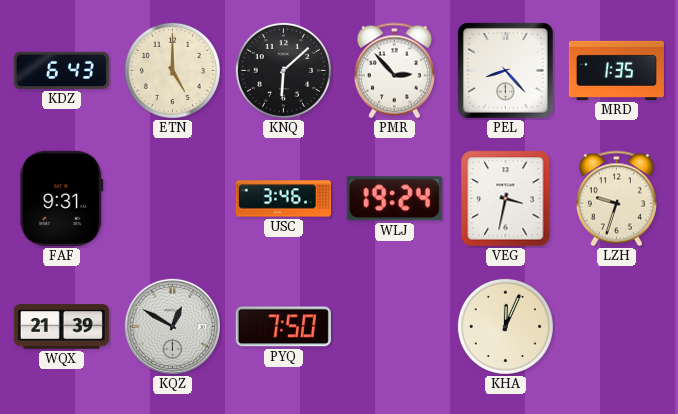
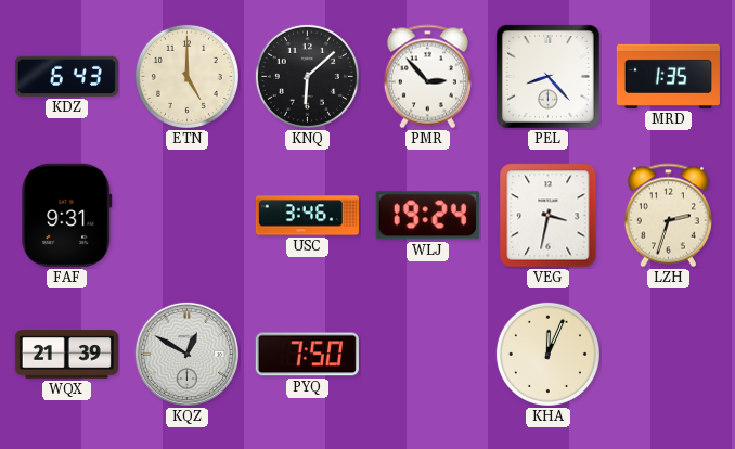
LZH: 9:33 -> 2:33 (668, 216)
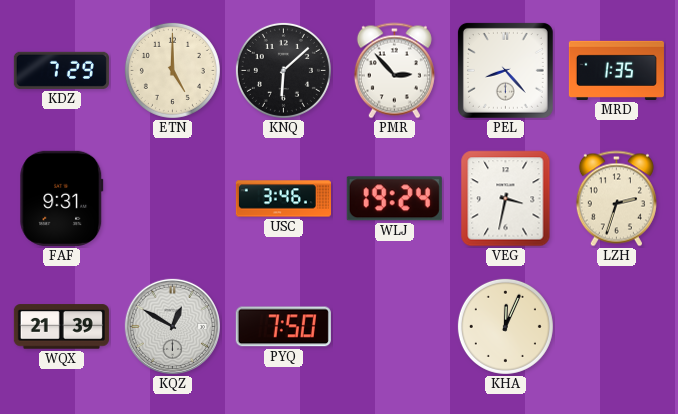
KDZ: 6:43 -> 7:29 (61, 70)
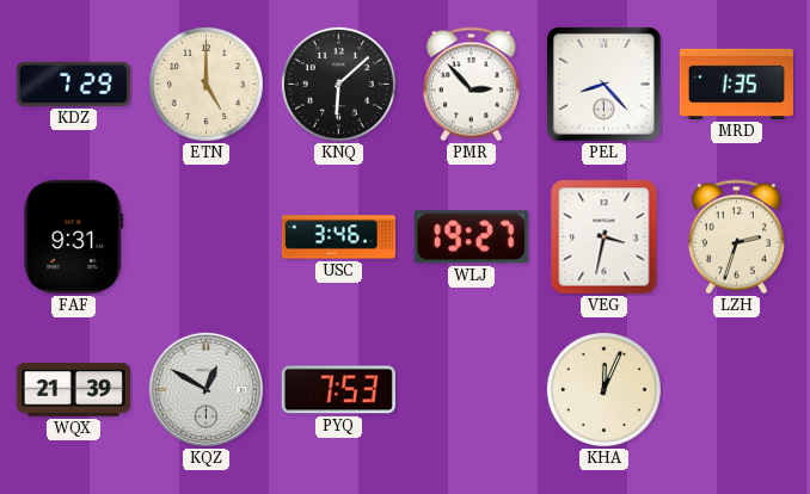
WLJ: 19:24 -> 19:27 (471, 237)
PYQ: 7:50 -> 7:53 (338, 390)
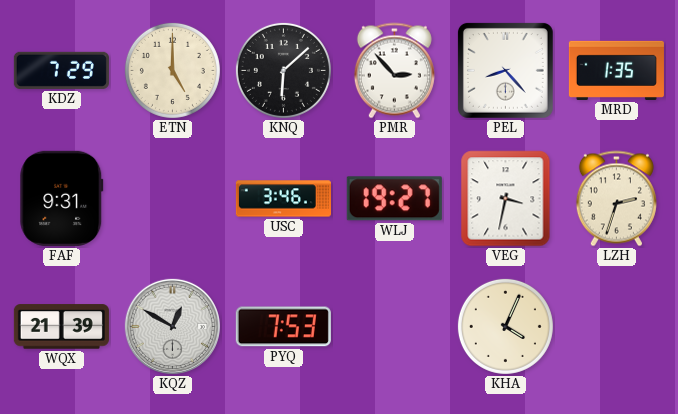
KHA: 12:04 -> 4:04 (505, 326)
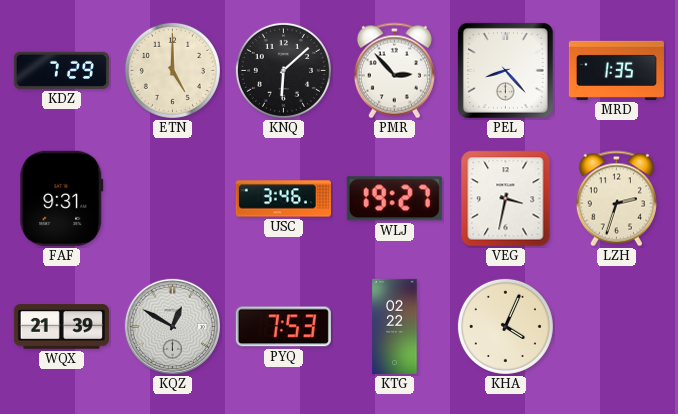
KTG: none -> 02:22 (395, 326)
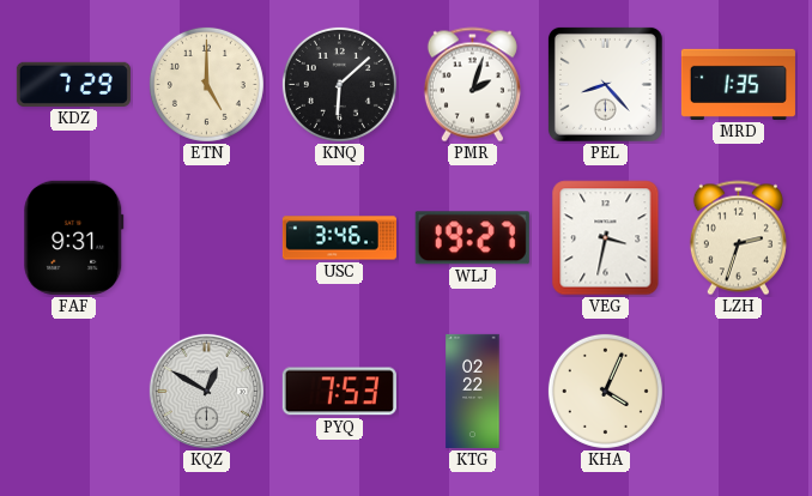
PMR: 2:53 -> 2:03 (472, 85)
WQX: 21:39 -> none (61, 327)
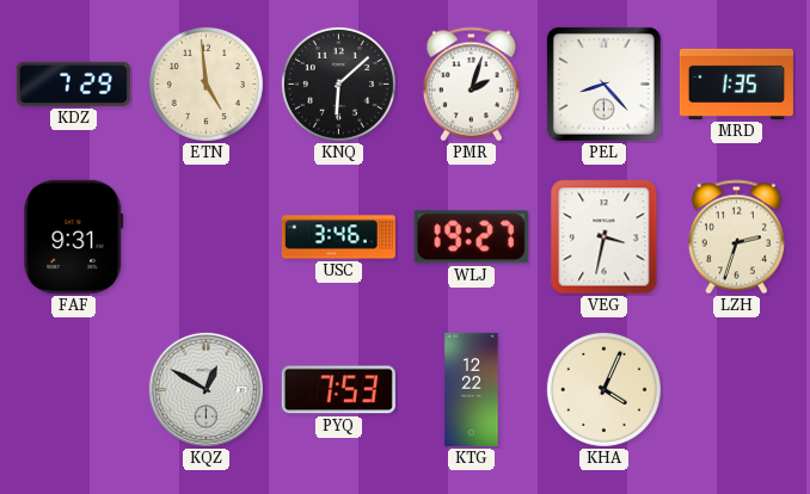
ETN: 5:00 -> 4:59 (205, 84)
KTG: 02:22 -> 12:22 (472, 389)
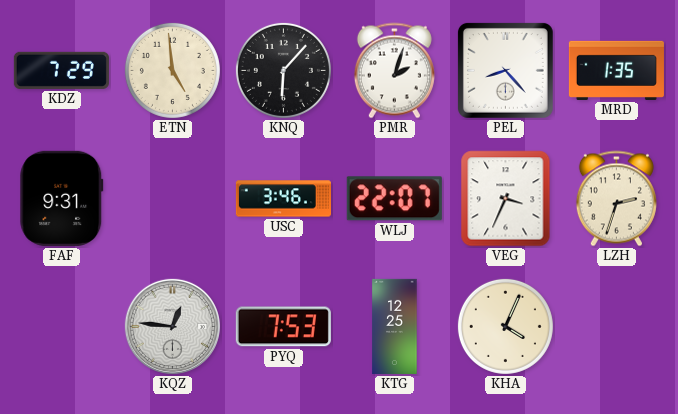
KNQ: 6:08 -> 6:07 (283, 70)
WLJ: 19:27 -> 22:07 (394, 199)
VEG: 3:32 -> 3:34 (506, 199)
KQZ: 12:50 -> 12:46 (172, 326)
KTG: 12:22 -> 12:25 (395, 326)
